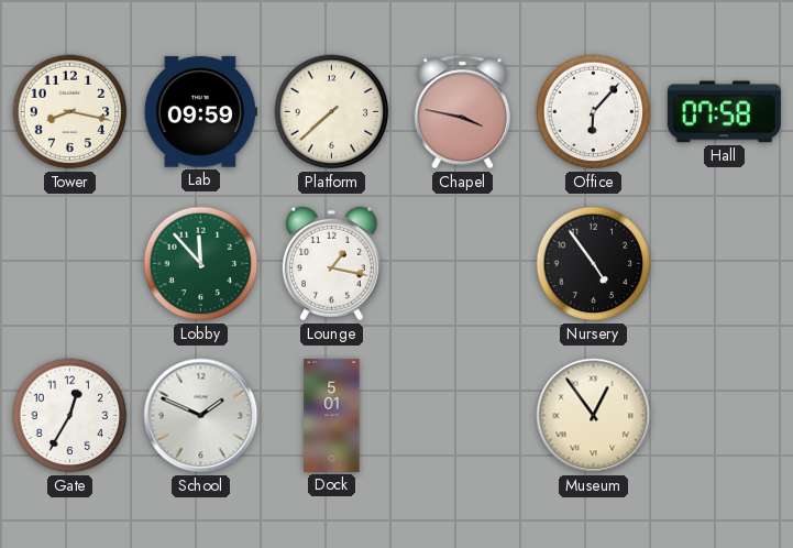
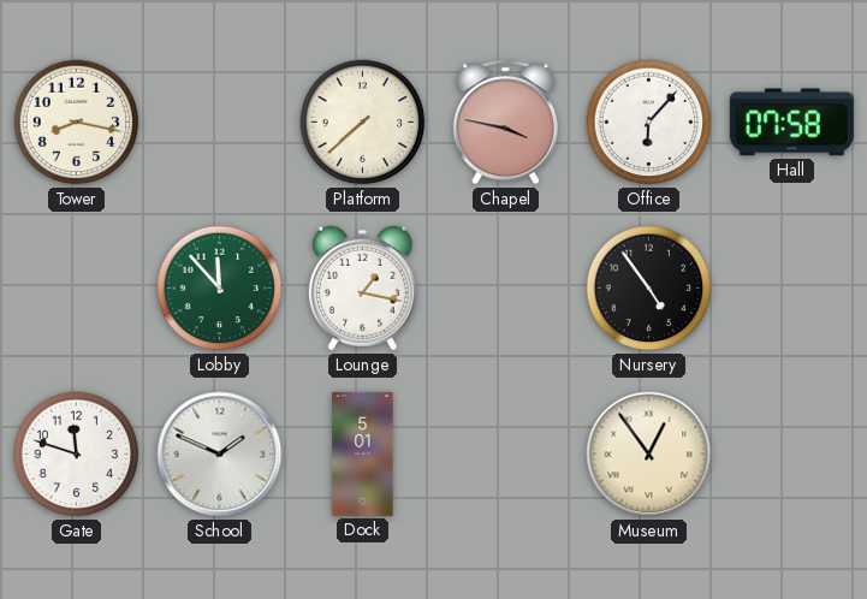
Lab: 09:59 -> none (200, 112)
Gate: 12:35 -> 11:48 (77, 455)
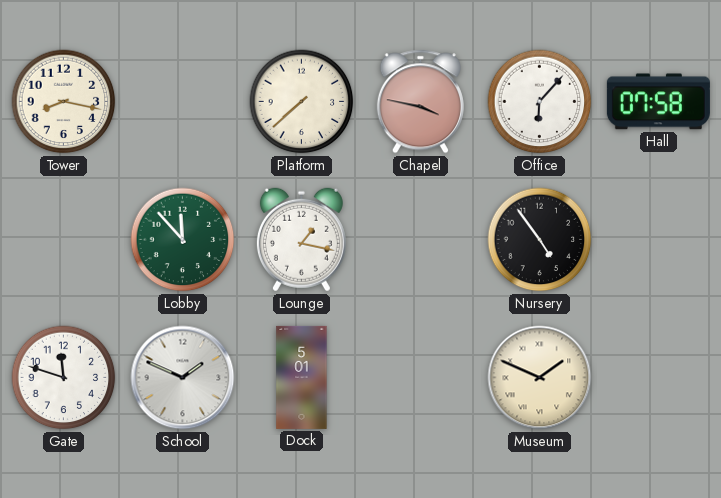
Museum: 12:54 -> 1:49 (540, 378)
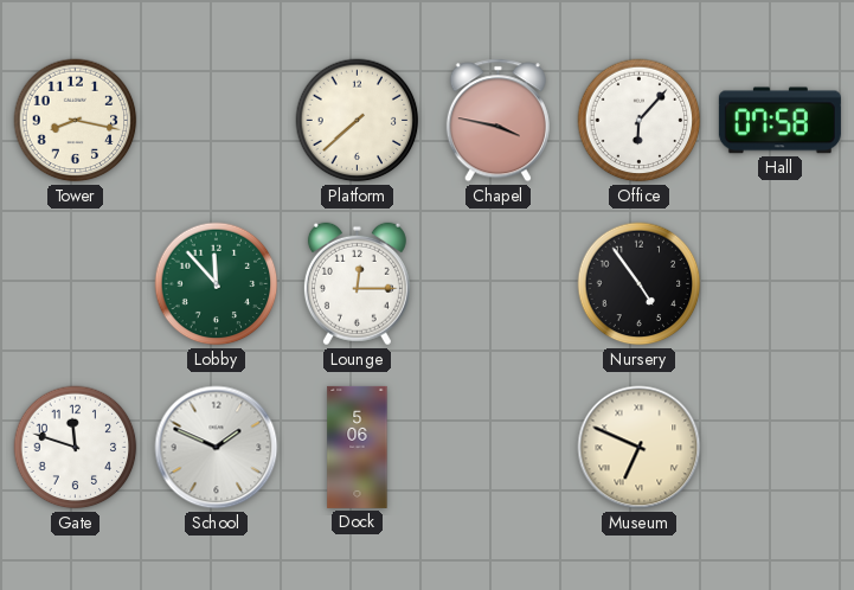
Lounge: 1:17 -> 12:15 (357, 284)
Dock: 5:01 -> 5:06 (358, 447)
Museum: 1:49 -> 6:49 (640, 448)
